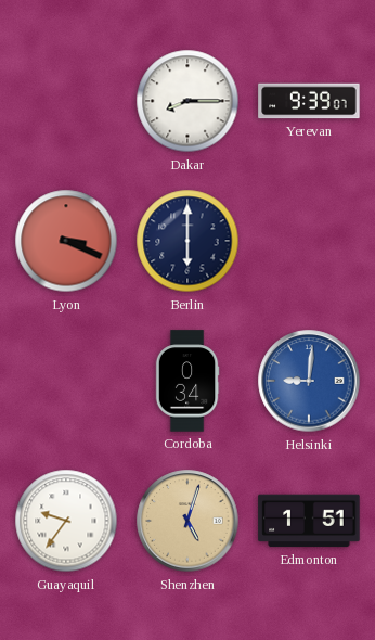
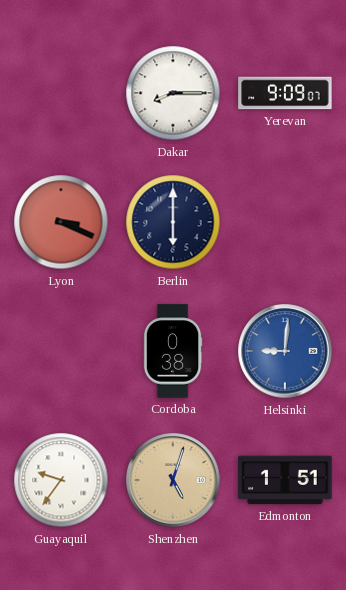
Yerevan: 9:39 -> 9:09 (285, 93)
Cordoba: 0:34 -> 0:38 (173, 351)
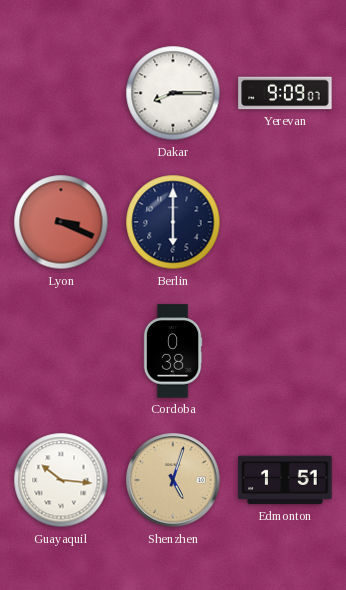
Helsinki: 9:01 -> none (285, 351)
Guayaquil: 9:36 -> 10:16 (61, 480)
